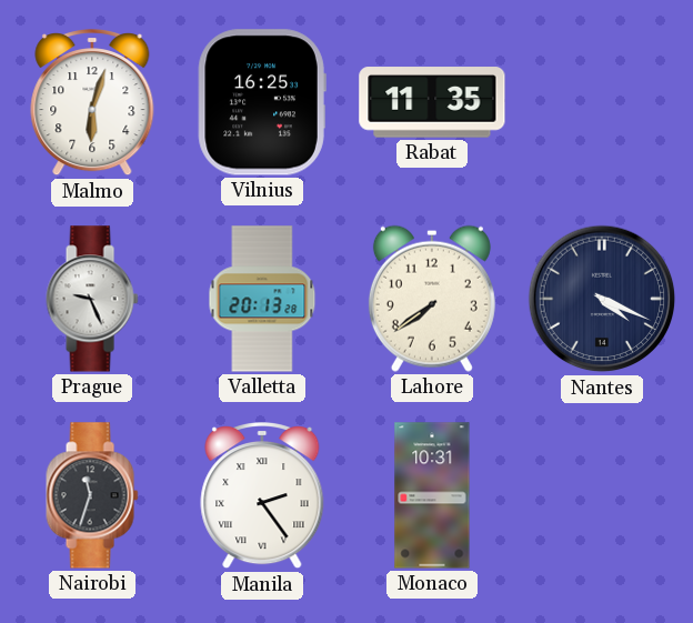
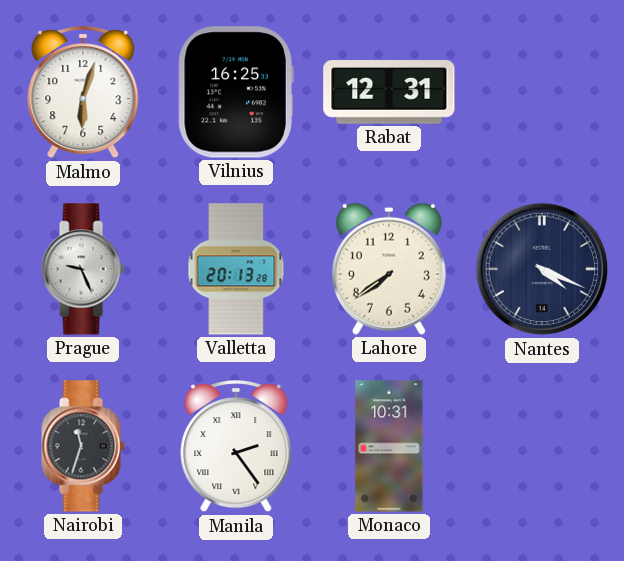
Rabat: 11:35 -> 12:31 (389, 92)
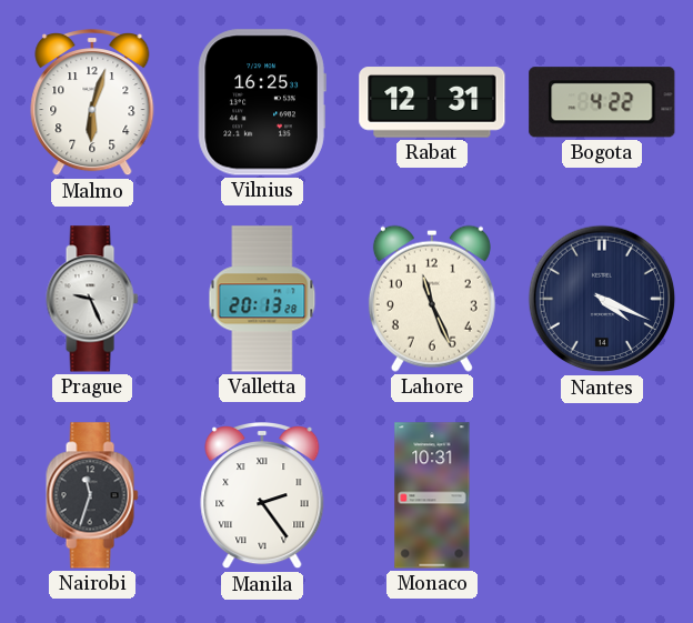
Bogota: none -> 4:22 (602, 102)
Lahore: 7:39 -> 11:26 (432, 299)
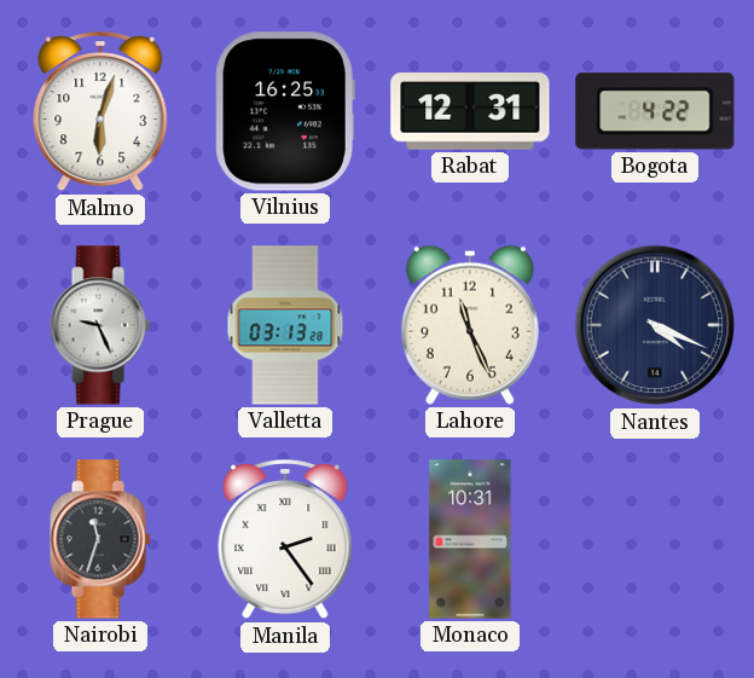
Valletta: 20:13 -> 03:13 (285, 325)
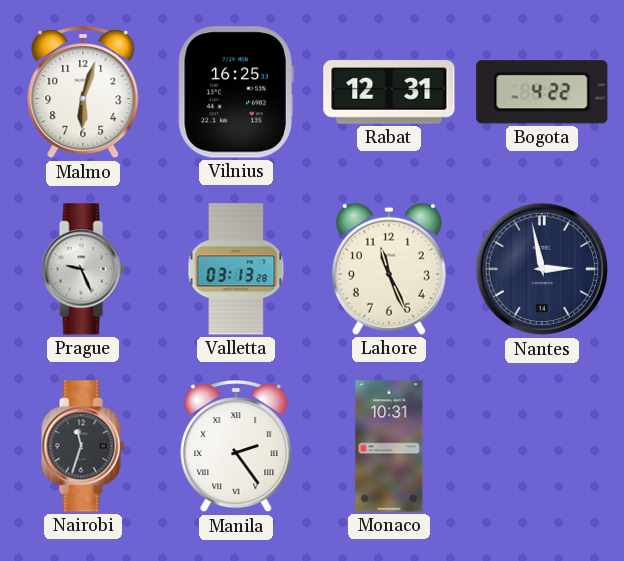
Nantes: 4:19 -> 2:58 (542, 269)
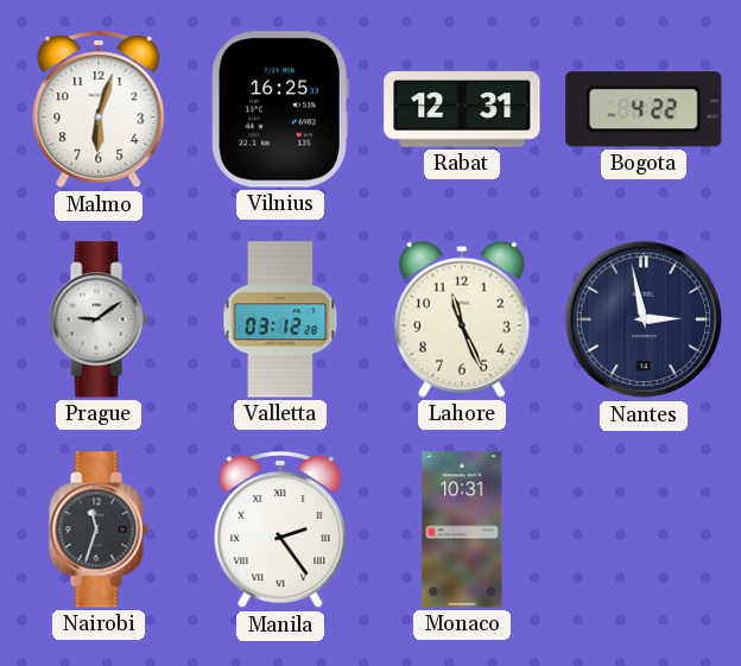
Prague: 9:26 -> 9:09 (99, 319)
Valletta: 03:13 -> 03:12 (280, 319)
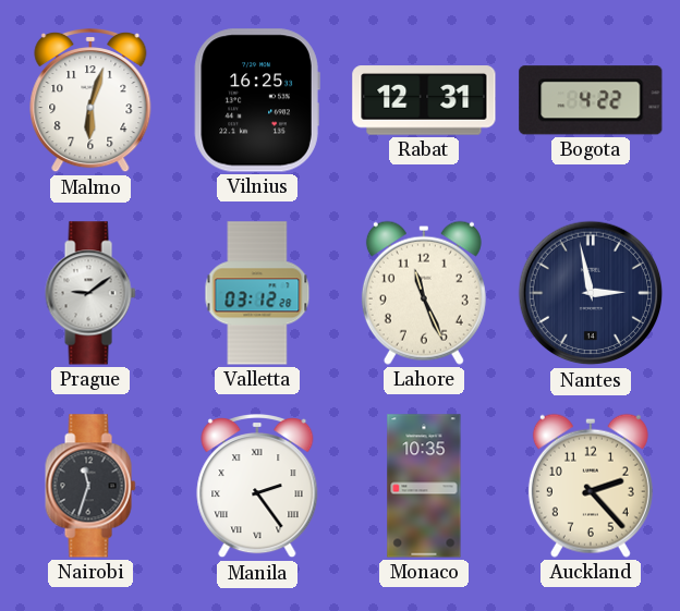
Monaco: 10:31 -> 10:35 (424, 486)
Auckland: none -> 2:23 (591, 486)
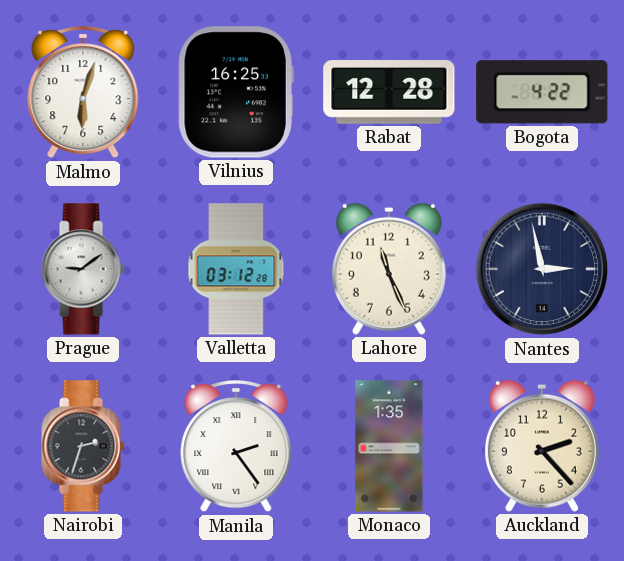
Rabat: 12:31 -> 12:28 (389, 92)
Nairobi: 11:33 -> 2:33 (83, 446)
Monaco: 10:35 -> 1:35 (389, 446)
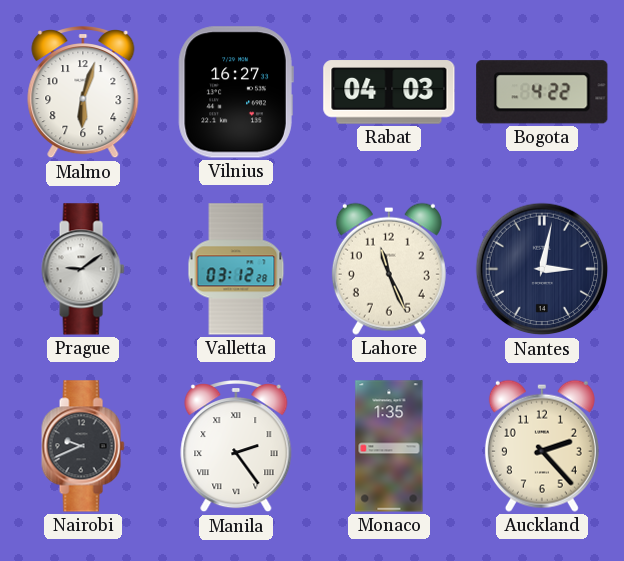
Vilnius: 16:25 -> 16:27 (236, 92)
Rabat: 12:28 -> 04:03 (389, 92)
Nantes: 2:58 -> 3:02 (542, 269)
Nairobi: 2:33 -> 9:41 (83, 446)
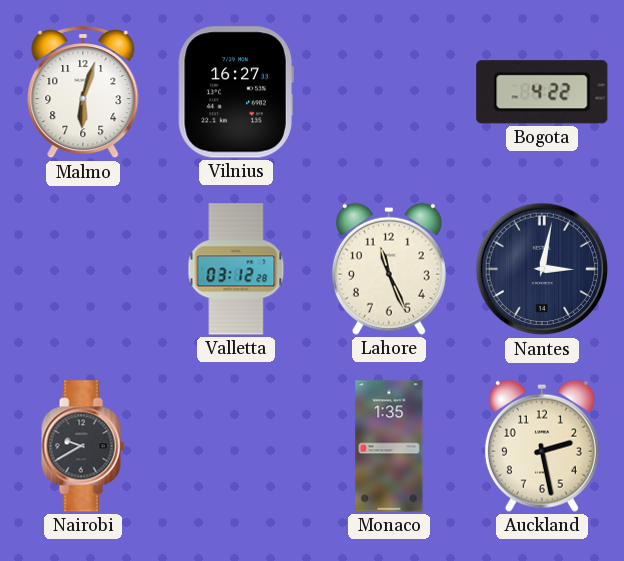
Rabat: 04:03 -> none (389, 92)
Prague: 9:09 -> none (83, 269)
Nairobi: 9:41 -> 9:40 (83, 446)
Manila: 2:24 -> none (236, 447)
Auckland: 2:23 -> 2:28 (542, 446)
